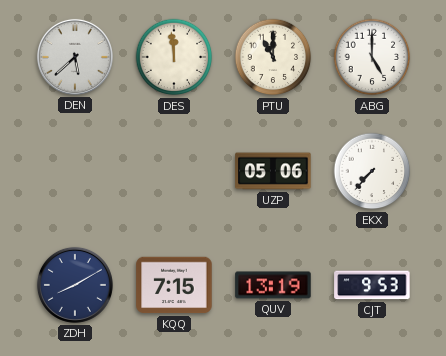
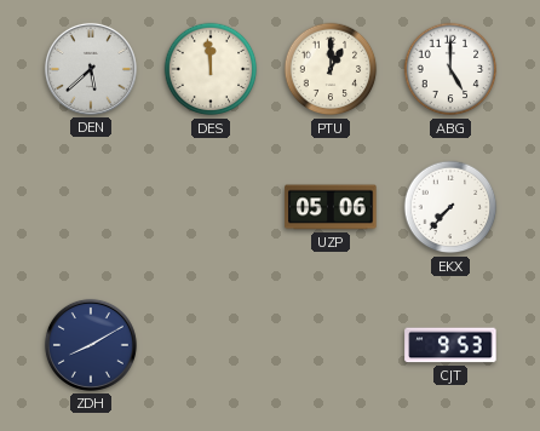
PTU: 11:00 -> 1:00 (331, 69)
KQQ: 7:15 -> none (174, 285)
QUV: 13:19 -> none (273, 285)
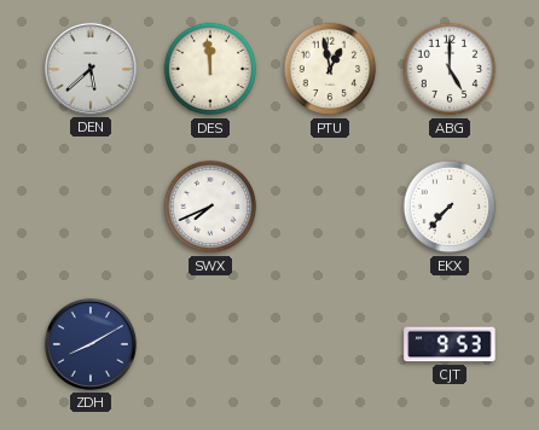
PTU: 1:00 -> 12:58 (330, 69)
SWX: none -> 7:41 (210, 207)
UZP: 05:06 -> none (331, 207)
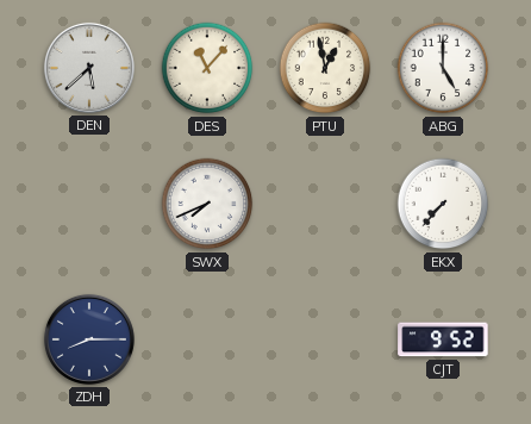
DES: 11:59 -> 11:07 (207, 68)
ZDH: 8:10 -> 8:15 (89, 339)
CJT: 9:53 -> 9:52 (443, 339)
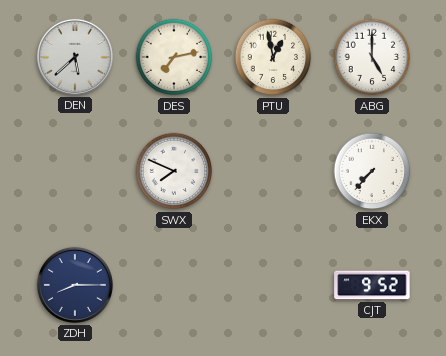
DES: 11:07 -> 7:13 (174, 57)
SWX: 7:41 -> 7:49 (174, 171)
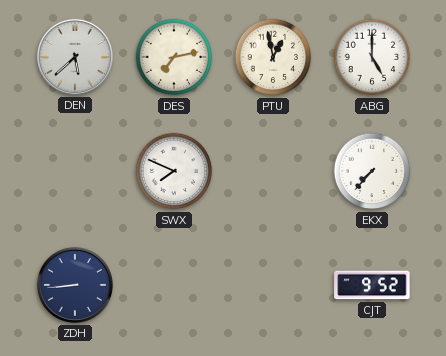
ZDH: 8:15 -> 8:44 (75, 285)
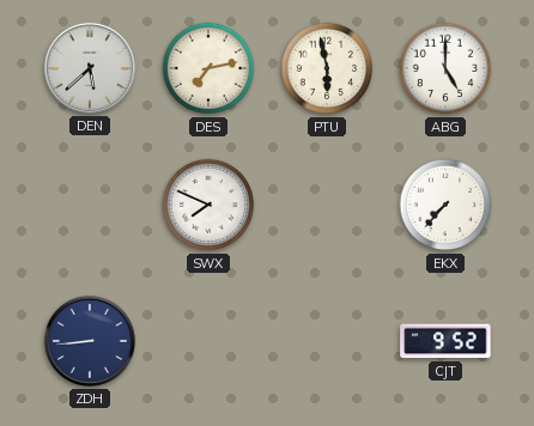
PTU: 12:58 -> 5:58 (327, 68)
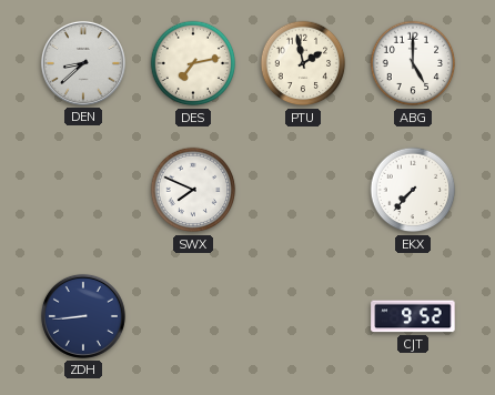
DEN: 5:38 -> 8:38 (83, 63)
PTU: 5:58 -> 1:58 (303, 63)
